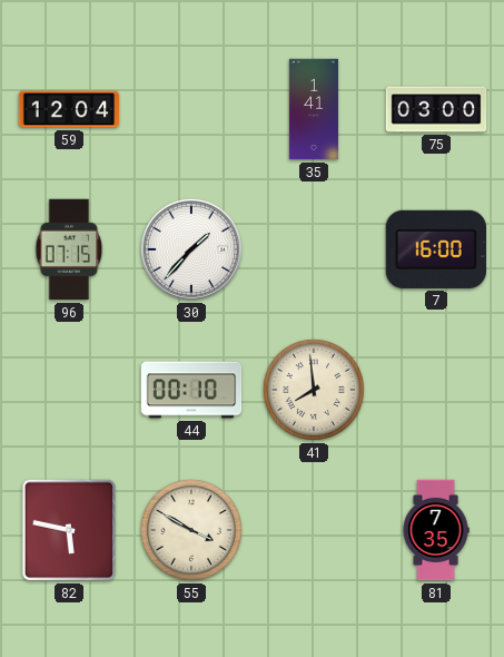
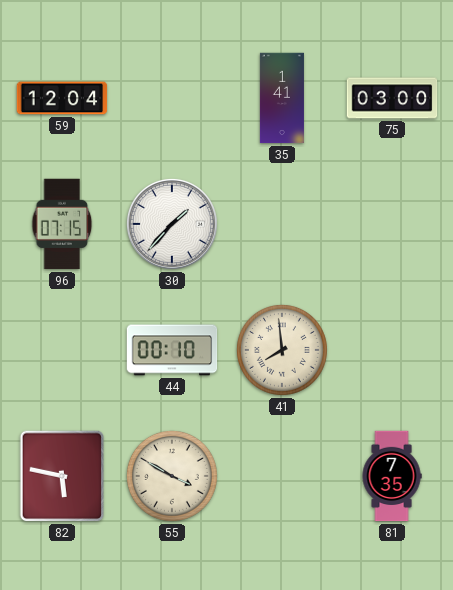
7: 16:00 -> none (435, 249)
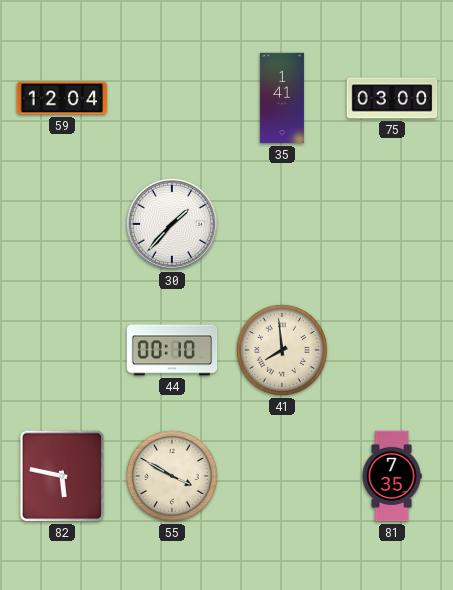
96: 07:15 -> none (62, 224)
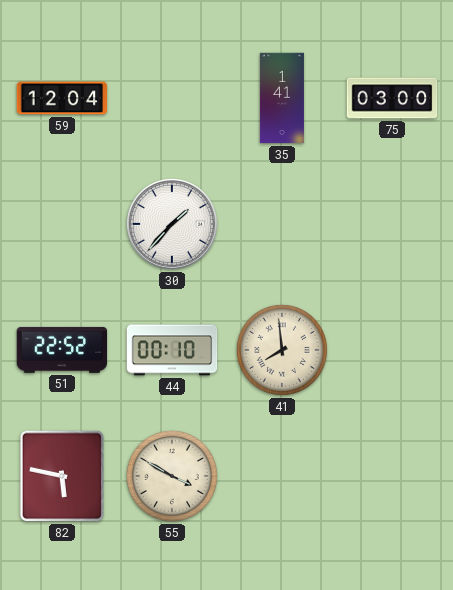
51: none -> 22:52 (62, 350)
81: 7:35 -> none (392, 476)
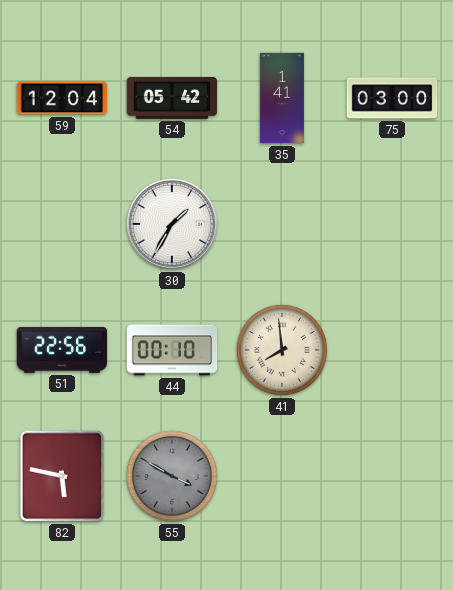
54: none -> 05:42 (172, 98)
30: 1:37 -> 1:35 (172, 224)
51: 22:52 -> 22:56 (62, 350)
55 dial: cream -> grey (172, 476)
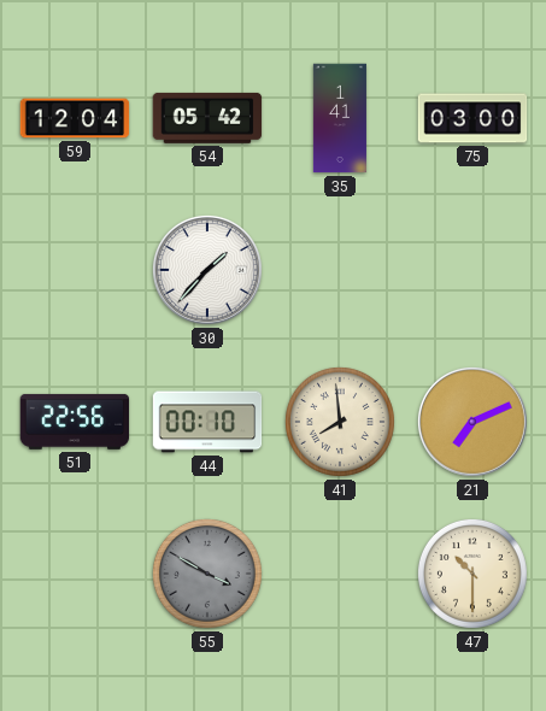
30: 1:35 -> 1:37 (207, 270)
21: none -> 7:11 (472, 422)
82: 5:47 -> none (62, 476)
47: none -> 10:30 (472, 574)
